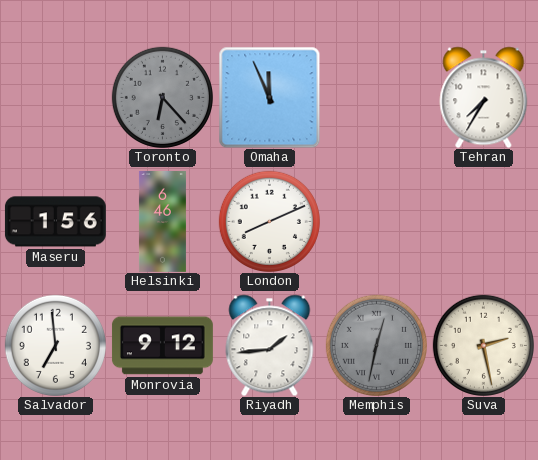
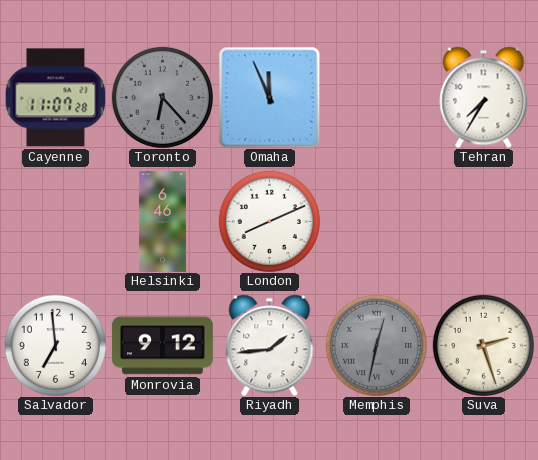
Cayenne: none -> 11:07 (55, 98)
Maseru: 1:56 -> none (55, 222)
Suva: 2:28 -> 2:27 (483, 345)
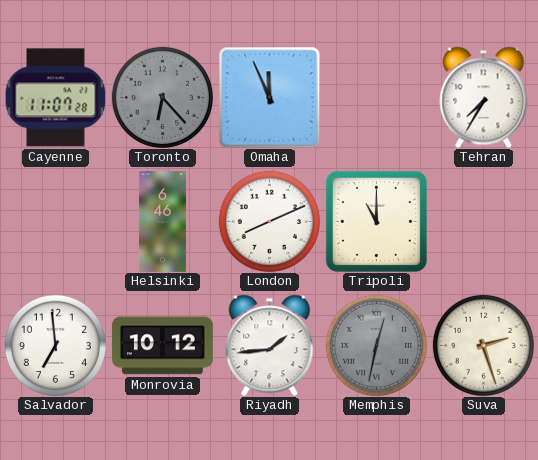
Tripoli: none -> 11:00 (376, 221)
Monrovia: 9:12 -> 10:12 (162, 346)
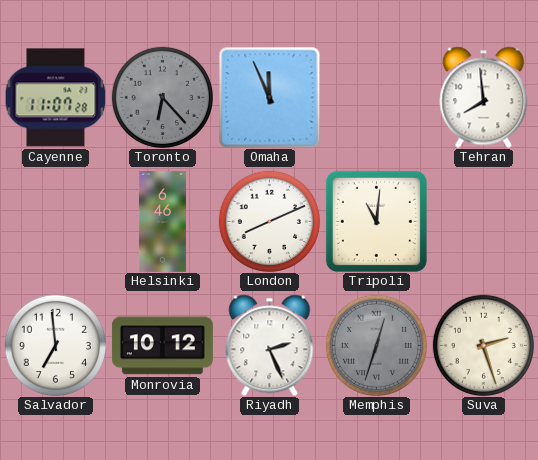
Tehran: 7:35 -> 7:59 (484, 97)
Tripoli: 11:00 -> 11:01 (376, 221)
Riyadh: 1:44 -> 2:26 (270, 345)
Memphis: 12:32 -> 12:33 (376, 345)
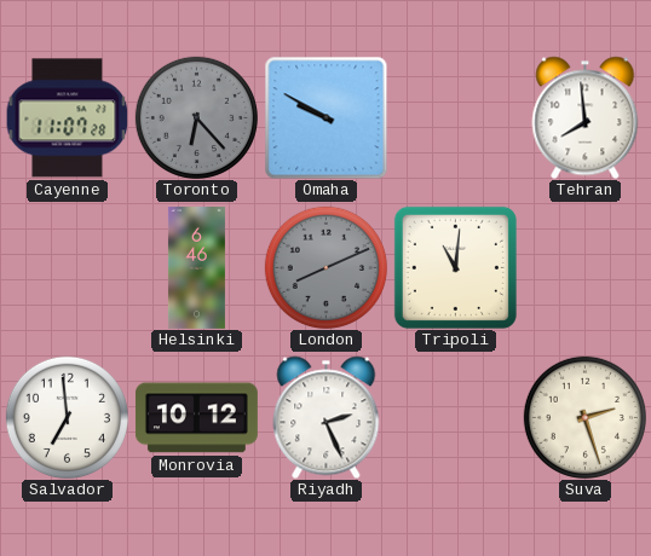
Omaha: 11:56 -> 9:50 (325, 117)
London dial: white -> grey (325, 267)
Memphis: 12:33 -> none (376, 345)
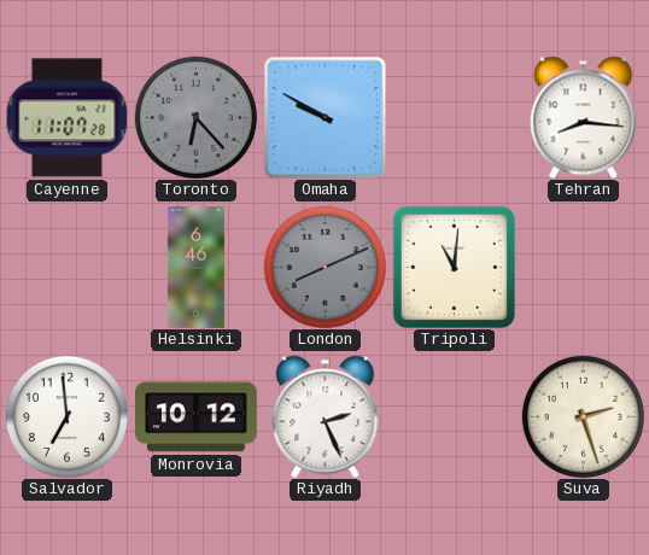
Tehran: 7:59 -> 8:16 (584, 117)
